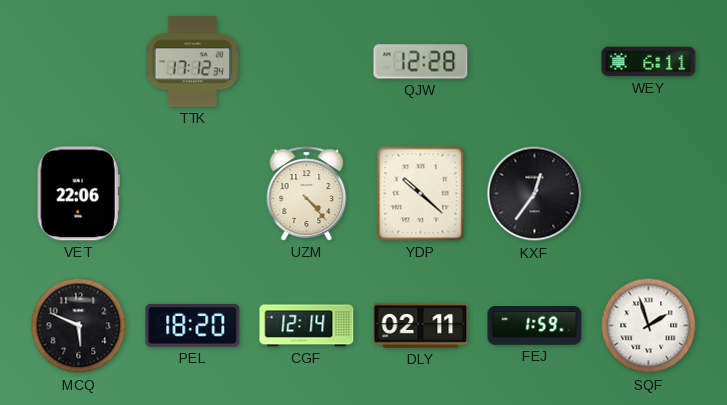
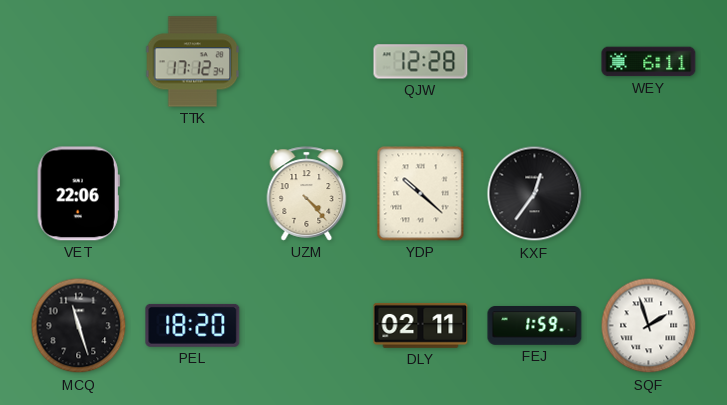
MCQ: 5:49 -> 11:27 (79, 326)
CGF: 12:14 -> none (307, 326)
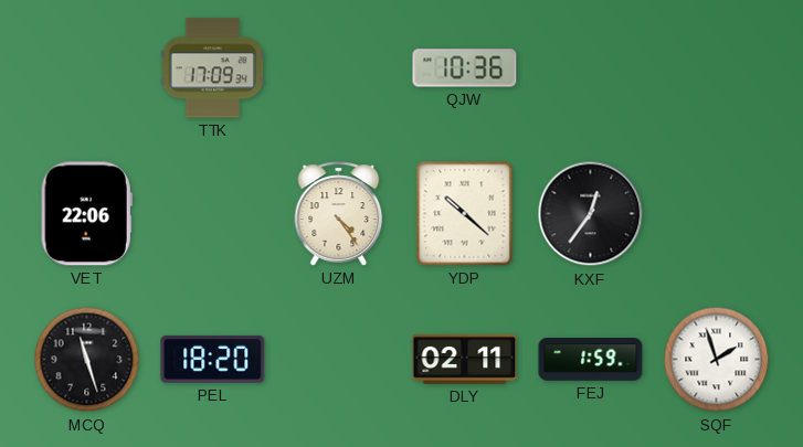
TTK: 17:12 -> 17:09 (213, 68)
QJW: 12:28 -> 10:36 (465, 68)
WEY: 6:11 -> none (649, 62)
UZM: 4:23 -> 4:24 (339, 214)
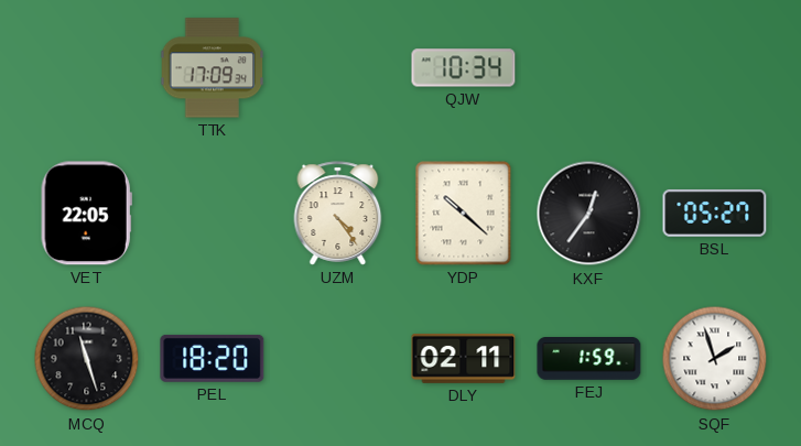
QJW: 10:36 -> 10:34 (464, 68)
VET: 22:06 -> 22:05 (86, 214)
BSL: none -> 05:27 (715, 213)
